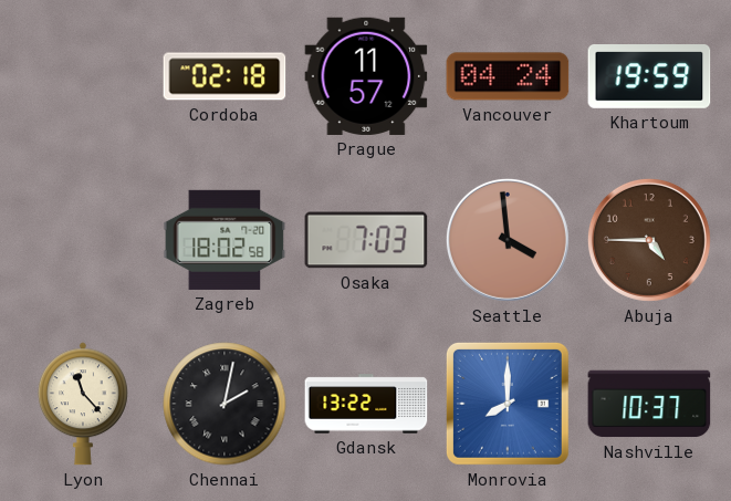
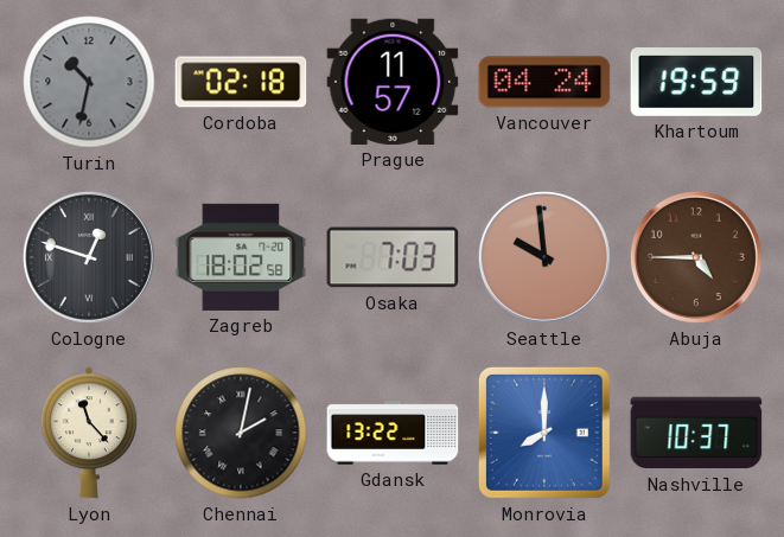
Turin: none -> 10:32 (89, 82)
Cologne: none -> 12:48 (89, 257)
Seattle: 3:59 -> 9:59 (544, 257)
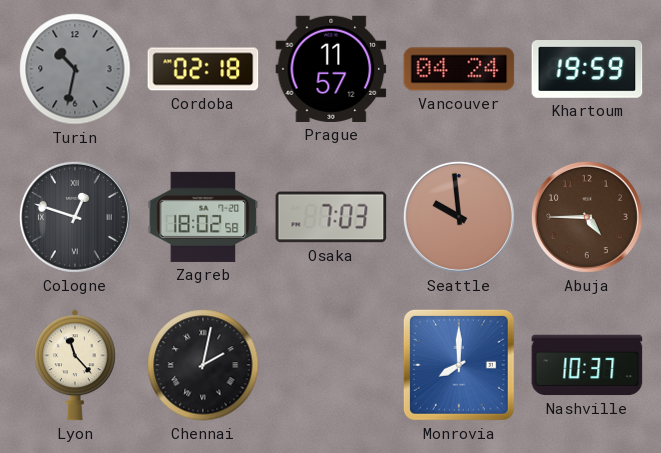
Gdansk: 13:22 -> none (393, 433)
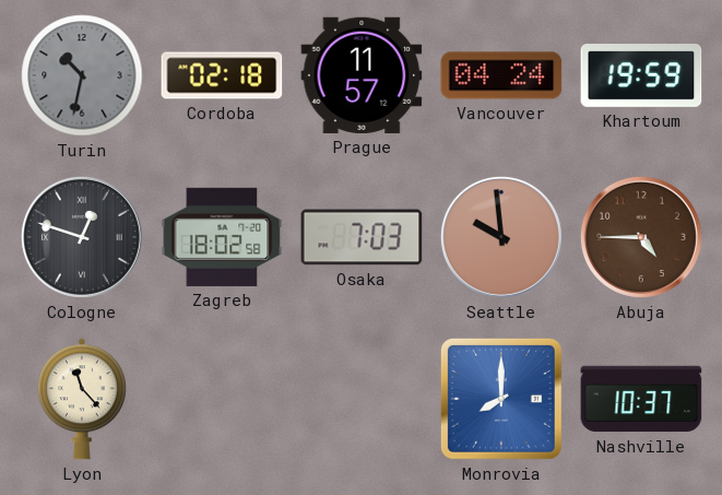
Chennai: 2:02 -> none (203, 365)
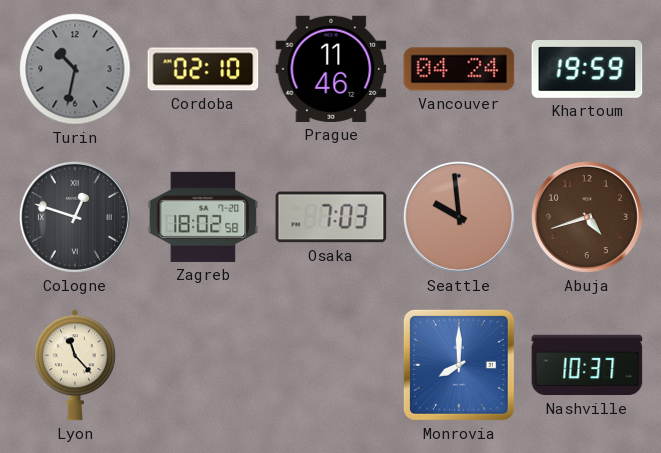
Cordoba: 02:18 -> 02:10 (203, 69)
Prague: 11:57 -> 11:46 (331, 69)
Abuja: 4:45 -> 4:42 (587, 217)
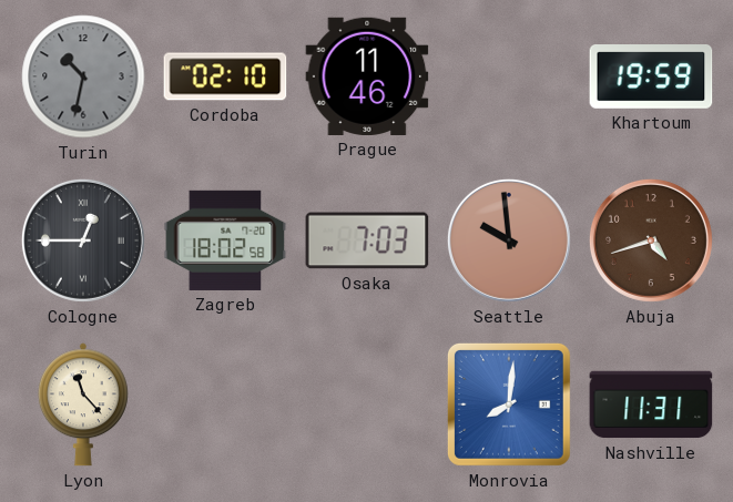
Vancouver: 04:24 -> none (459, 69)
Cologne: 12:48 -> 12:45 (83, 240)
Monrovia: 8:00 -> 8:01 (509, 404)
Nashville: 10:37 -> 11:31 (651, 404)
